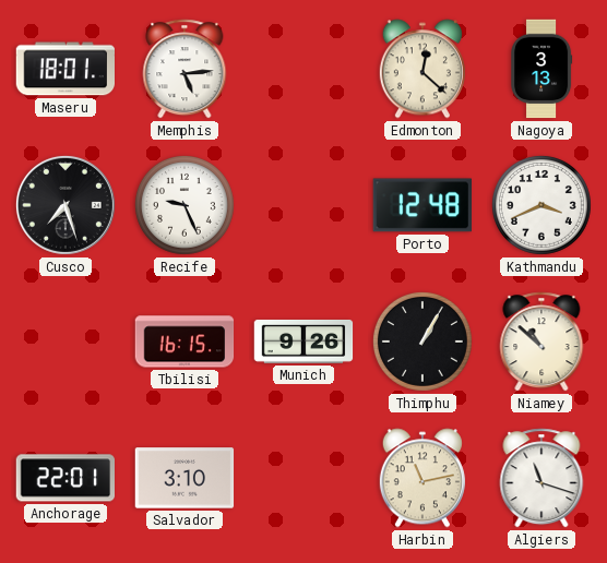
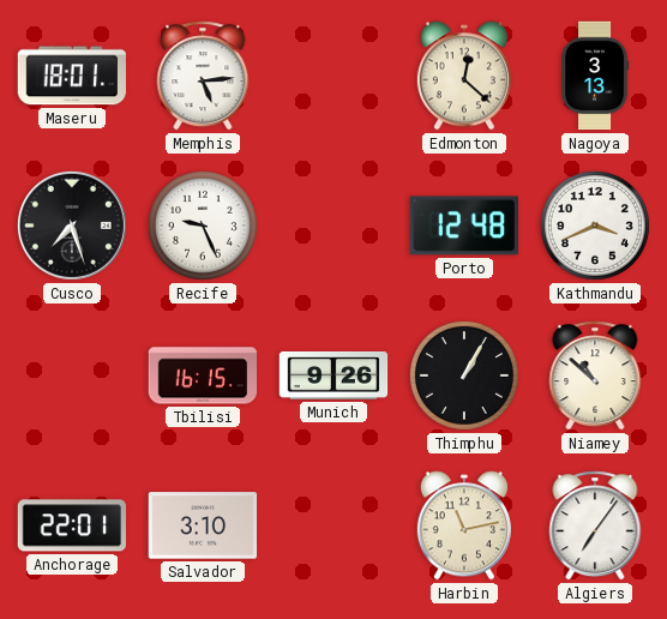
Algiers: 11:18 -> 7:06 (595, 525)
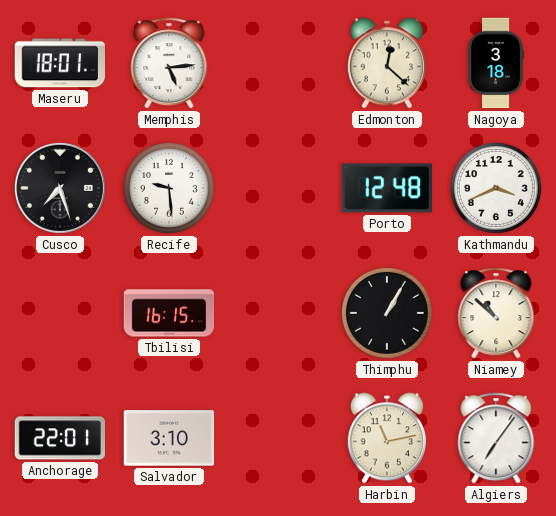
Nagoya: 3:13 -> 3:18 (496, 63)
Recife: 9:26 -> 9:29 (169, 188)
Munich: 9:26 -> none (333, 375)
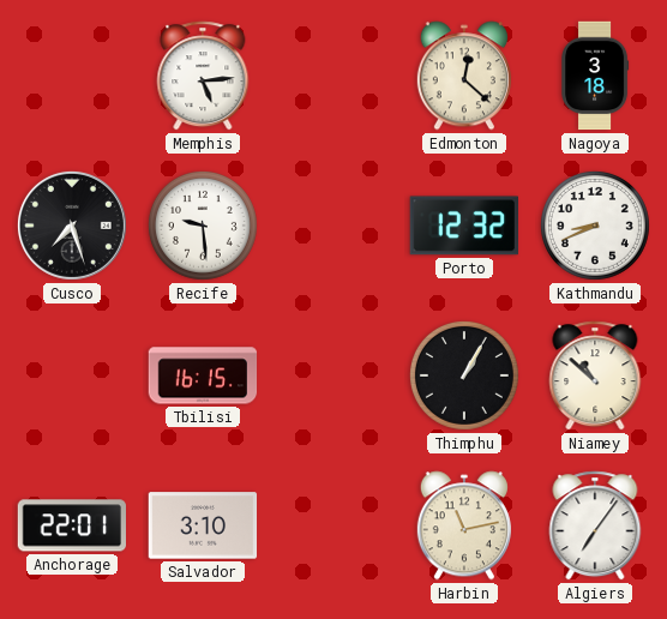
Maseru: 18:01 -> none (60, 63)
Porto: 12:48 -> 12:32 (463, 226)
Kathmandu: 3:41 -> 8:41 (595, 226)
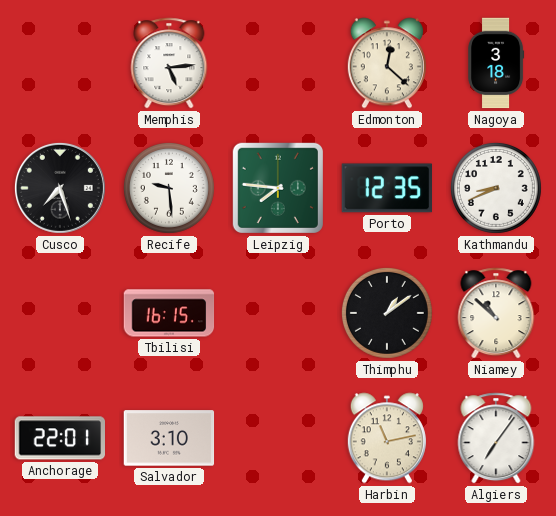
Leipzig: none -> 7:46 (278, 188)
Porto: 12:32 -> 12:35 (386, 188)
Thimphu: 1:05 -> 1:09 (387, 313)
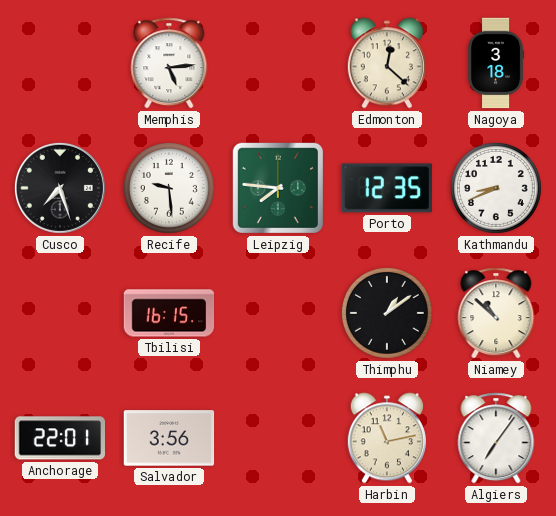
Salvador: 3:10 -> 3:56 (169, 438)
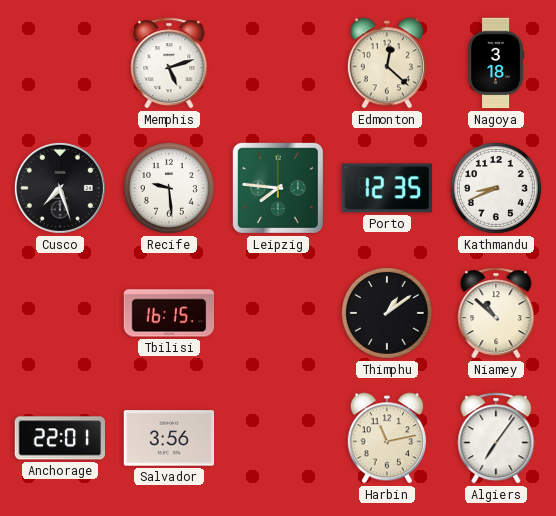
Memphis: 5:14 -> 5:12 (169, 63)
